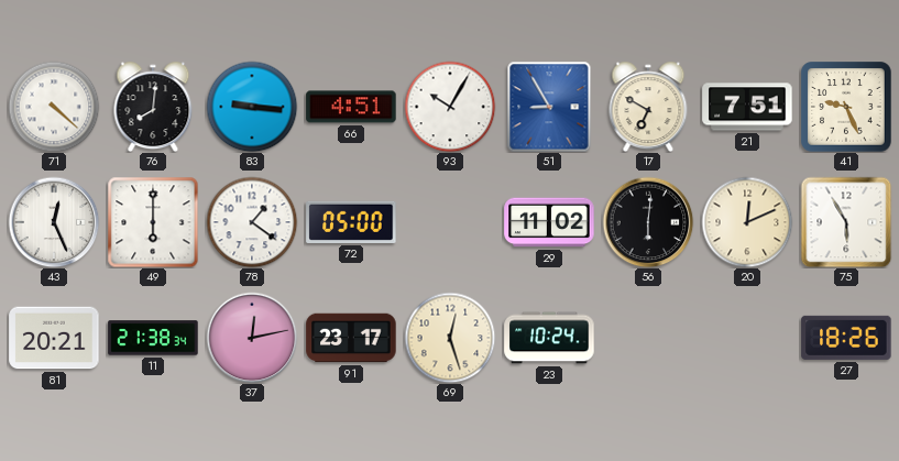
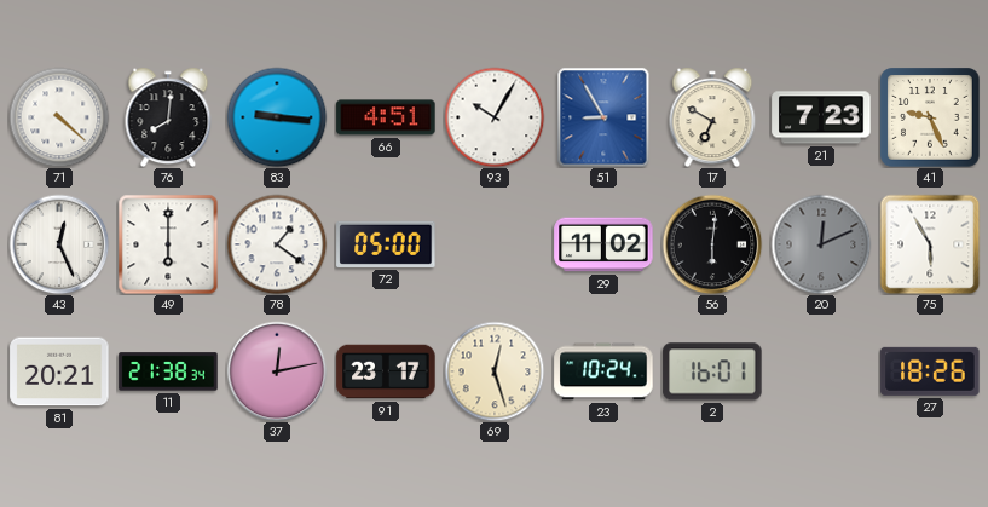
21: 7:51 -> 7:23 (821, 117)
20 dial: cream -> grey (821, 244)
2: none -> 16:01 (712, 371)
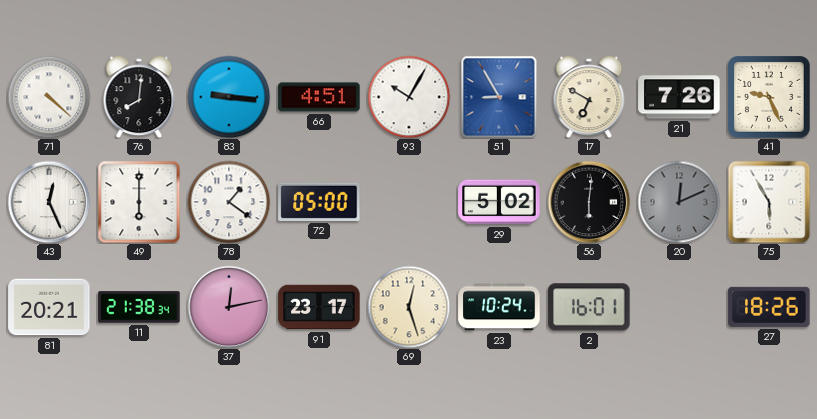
21: 7:23 -> 7:26 (679, 97)
29: 11:02 -> 5:02 (499, 202)
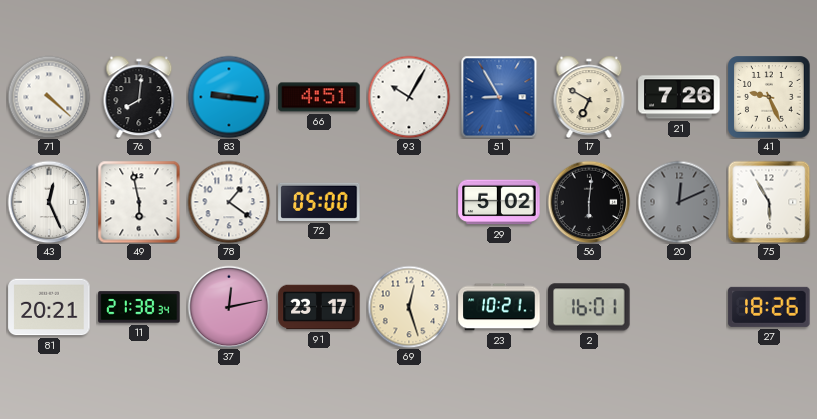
49: 6:00 -> 5:58 (139, 202)
23: 10:24 -> 10:21 (499, 307)
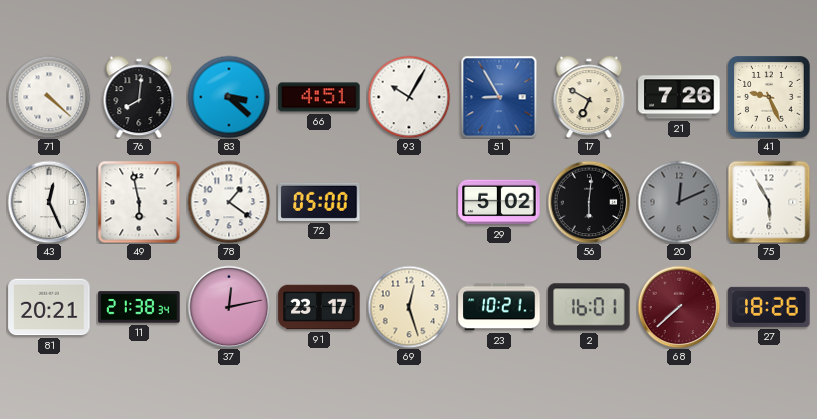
83: 9:16 -> 3:22 (229, 97)
68: none -> 7:38 (679, 307)
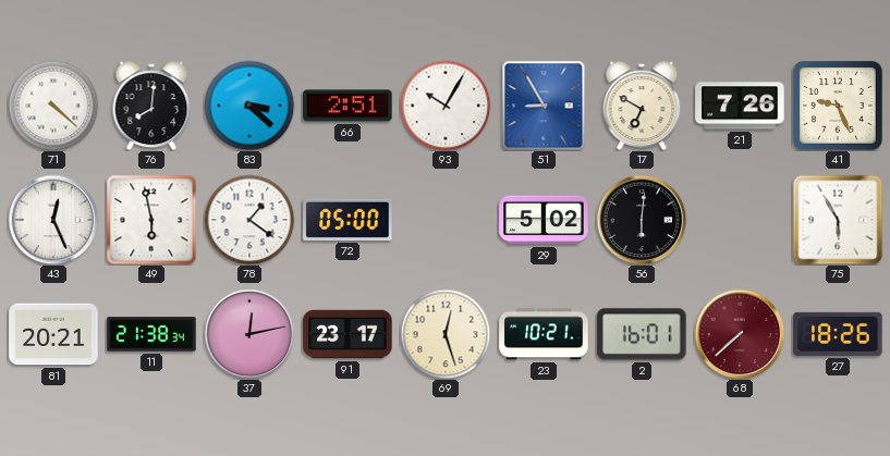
66: 4:51 -> 2:51 (348, 106)
20: 12:11 -> none (679, 202)
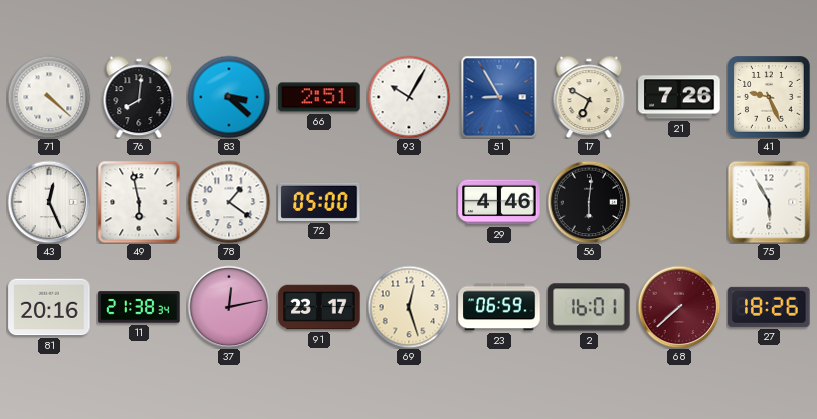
29: 5:02 -> 4:46 (499, 202)
81: 20:21 -> 20:16 (49, 307)
23: 10:21 -> 06:59 (499, 307)
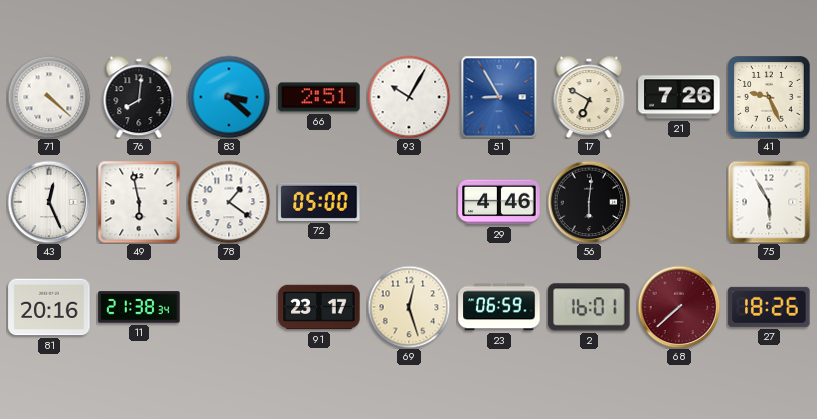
37: 12:13 -> none (229, 307)
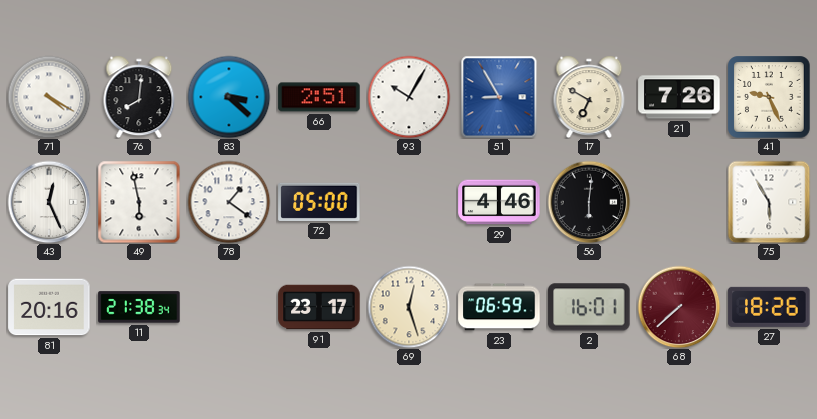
71: 4:22 -> 4:20 (49, 97)
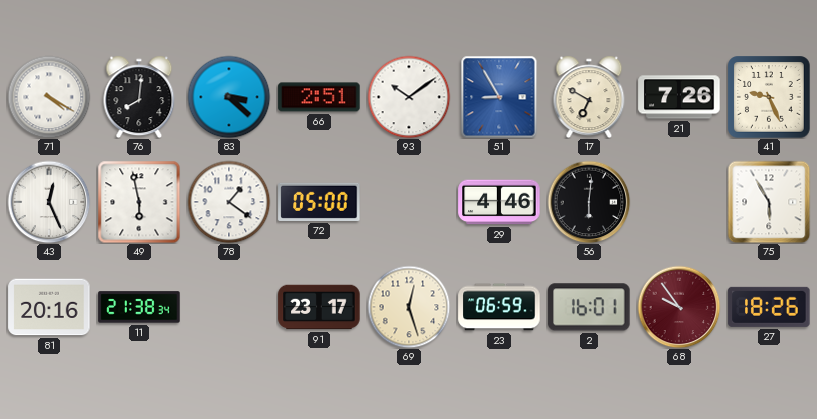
93: 10:05 -> 10:09 (409, 97)
68: 7:38 -> 9:54 (679, 307)
